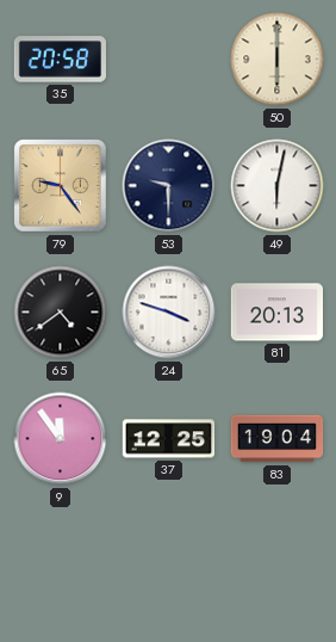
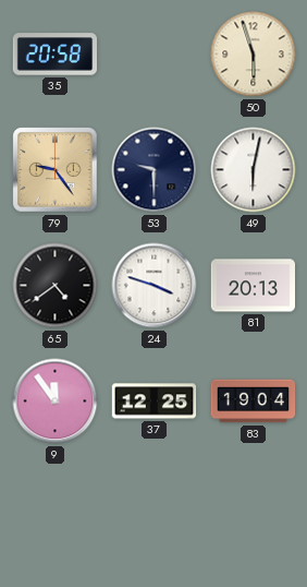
50: 6:00 -> 5:57 (254, 55)
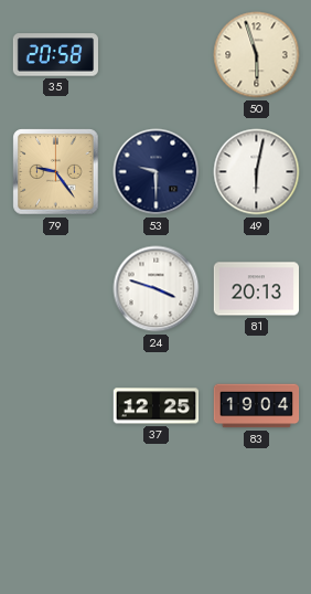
65: 4:39 -> none (56, 286)
9: 11:54 -> none (56, 402)
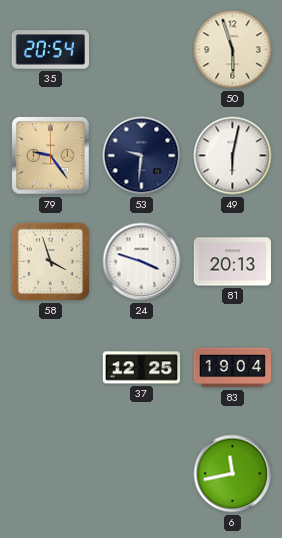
35: 20:58 -> 20:54 (50, 50)
53: 9:30 -> 9:31 (142, 156)
58: none -> 3:57 (51, 262)
6: none -> 11:43 (233, 474)
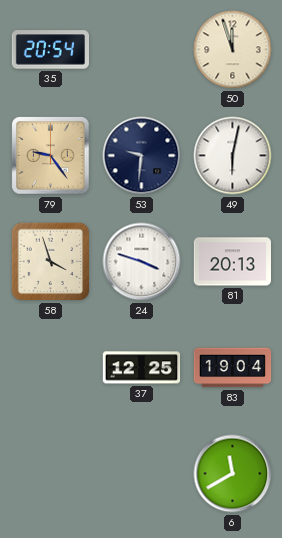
50: 5:57 -> 11:57 (233, 50)
6: 11:43 -> 11:40 (233, 474)
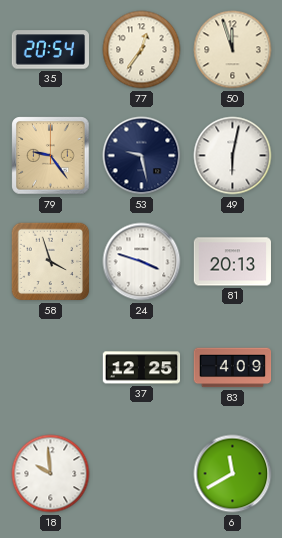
77: none -> 12:36 (142, 50)
53: 9:31 -> 9:28 (142, 156)
83: 19:04 -> 4:09 (233, 368)
18: none -> 9:59 (51, 474)
